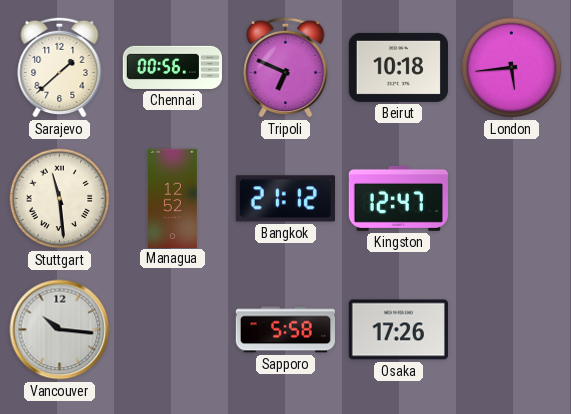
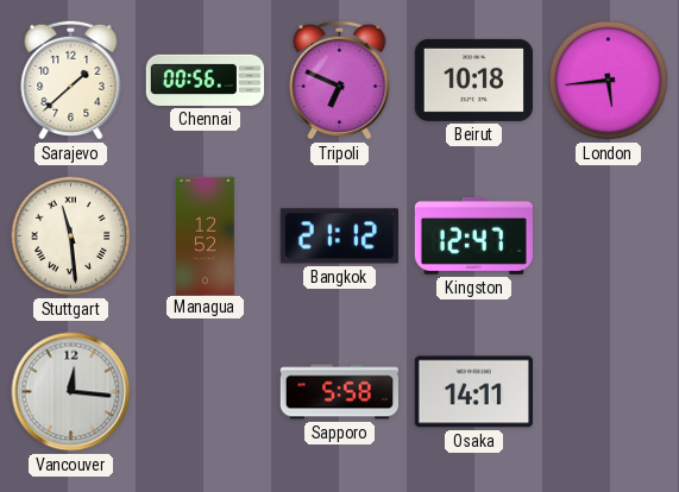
Vancouver: 10:16 -> 12:16 (71, 392)
Osaka: 17:26 -> 14:11 (473, 392)
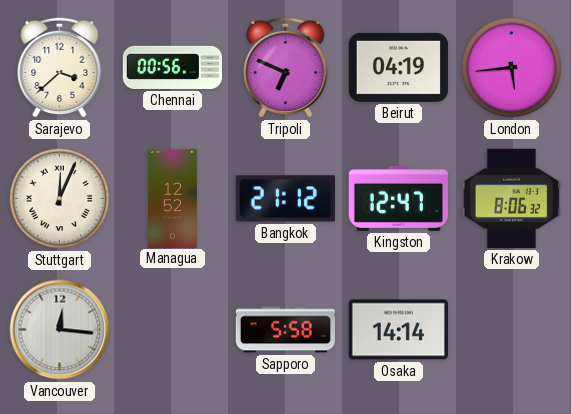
Sarajevo: 1:38 -> 3:38 (60, 67)
Beirut: 10:18 -> 04:19 (398, 67)
Stuttgart: 11:29 -> 12:04 (60, 199)
Krakow: none -> 8:06 (511, 198)
Osaka: 14:11 -> 14:14 (398, 330)
